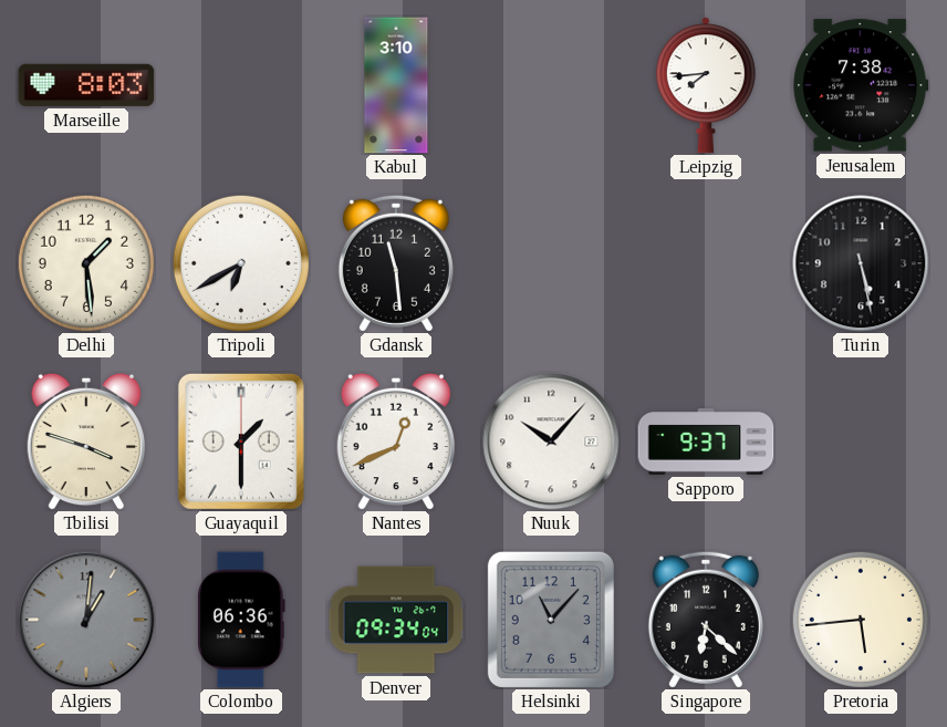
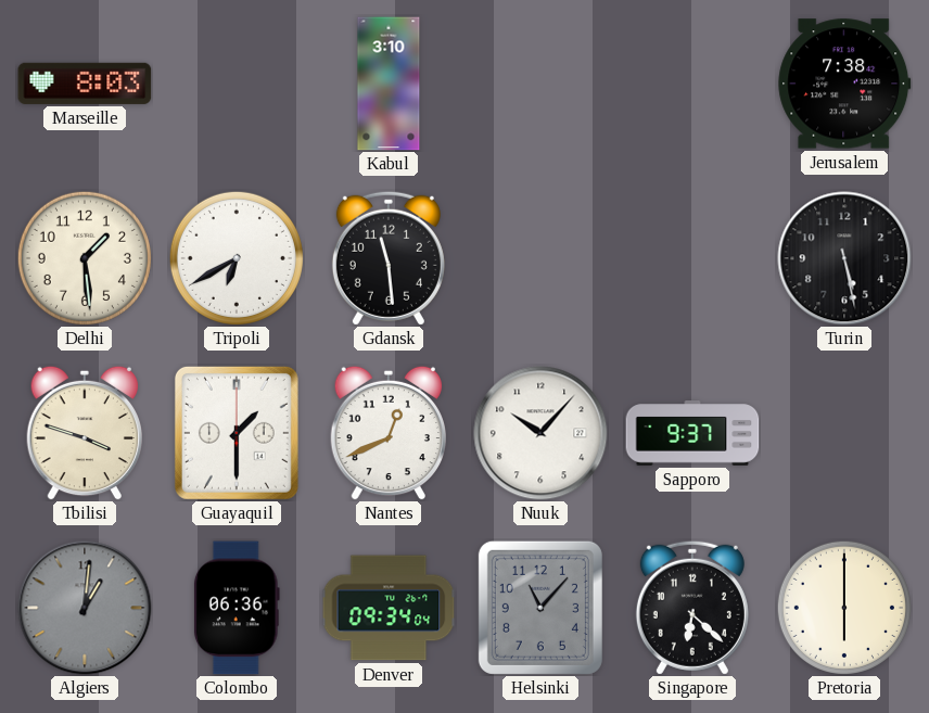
Leipzig: 7:44 -> none (706, 85)
Pretoria: 5:44 -> 6:00 (844, 608)
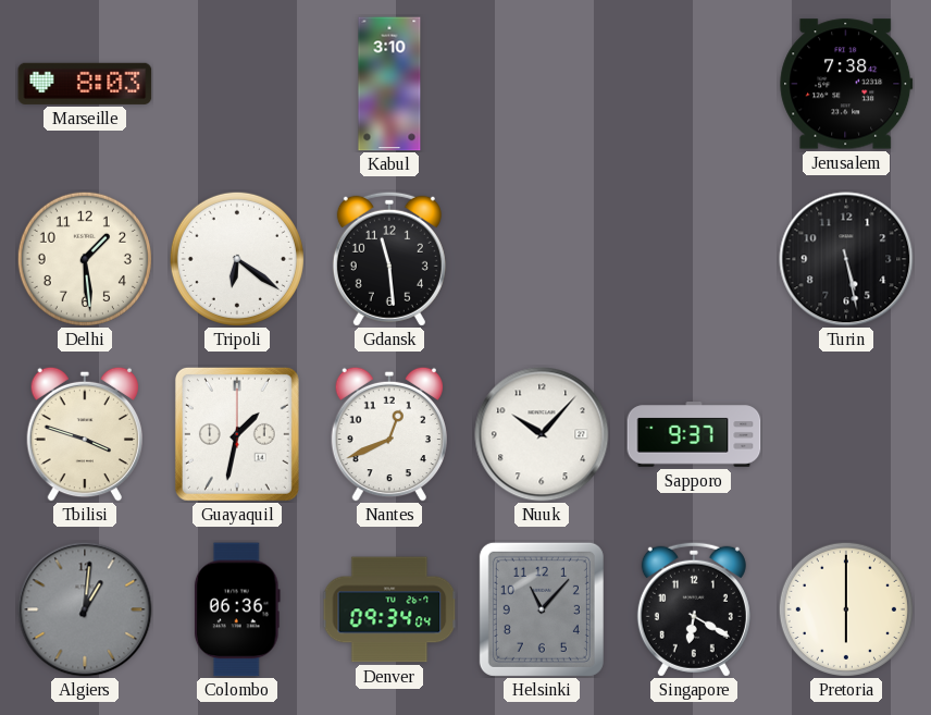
Tripoli: 6:40 -> 6:21 (237, 259)
Guayaquil: 1:30 -> 1:32 (237, 434)
Singapore: 6:22 -> 6:20 (694, 609)
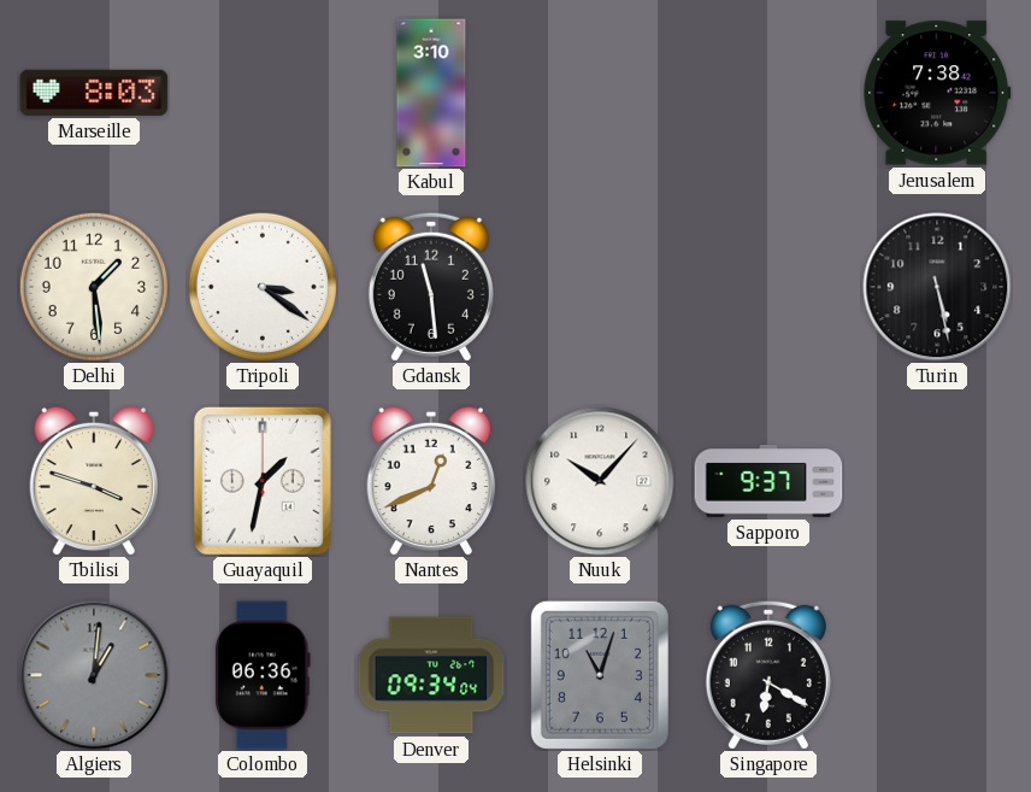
Tripoli: 6:21 -> 3:21 (263, 287)
Helsinki: 11:07 -> 11:03 (600, 675)
Pretoria: 6:00 -> none (846, 609)
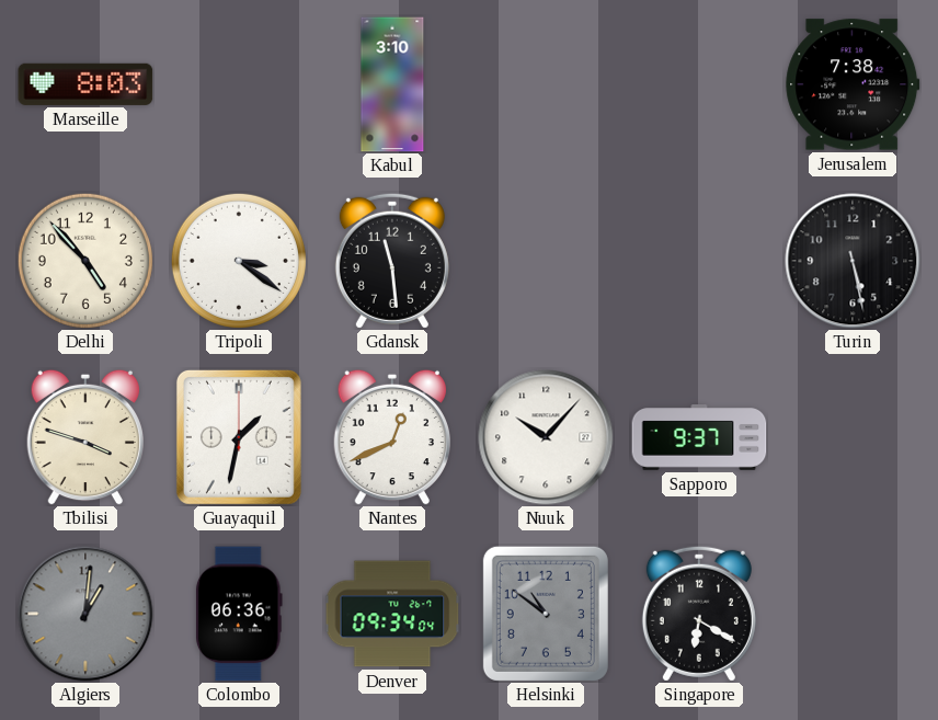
Delhi: 1:29 -> 4:53 (85, 261)
Helsinki: 11:03 -> 10:51 (546, 614)
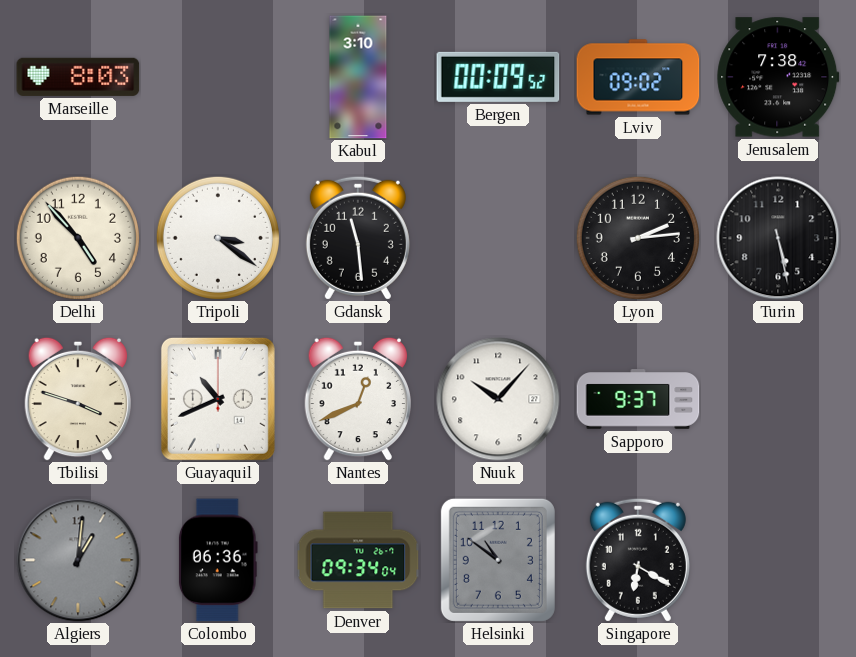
Bergen: none -> 00:09 (498, 77)
Lviv: none -> 09:02 (638, 77)
Lyon: none -> 2:14 (638, 238)
Guayaquil: 1:32 -> 10:41 (218, 399)
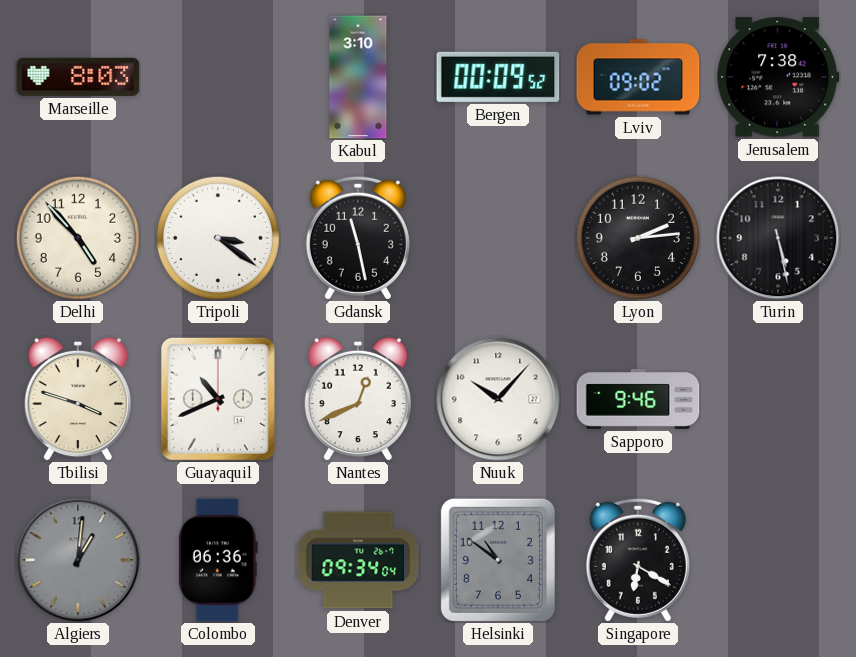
Gdansk: 11:29 -> 11:28 (358, 238)
Sapporo: 9:37 -> 9:46 (638, 399)
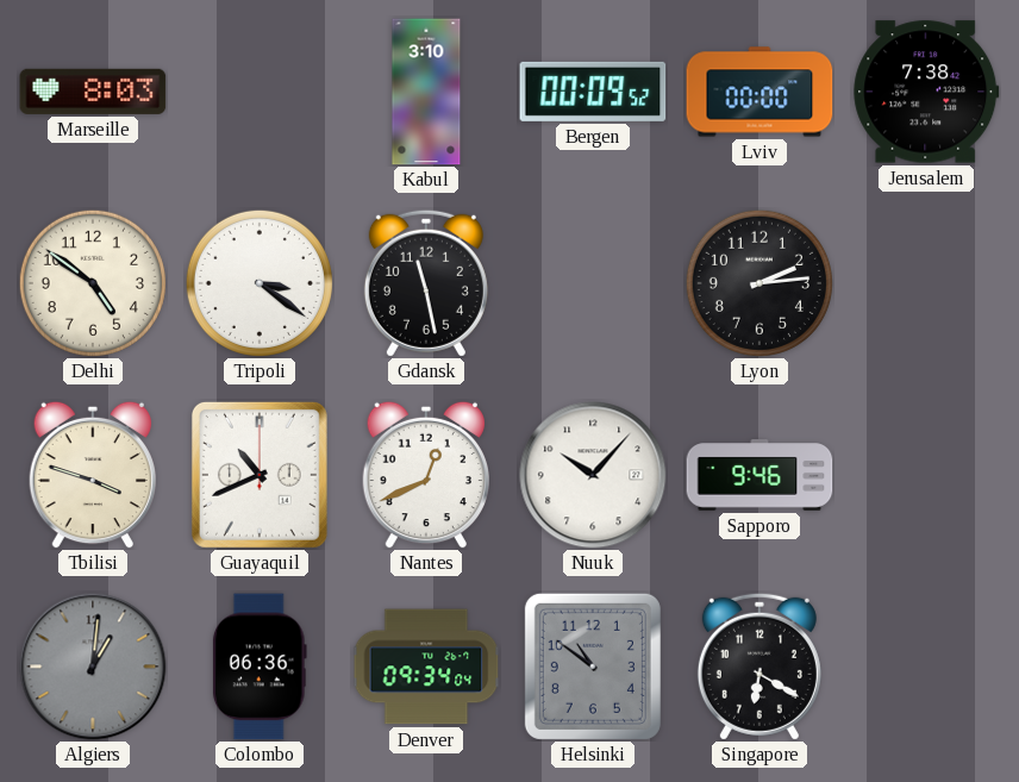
Lviv: 09:02 -> 00:00 (759, 92)
Delhi: 4:53 -> 4:51 (93, 283)
Turin: 5:28 -> none (778, 238)
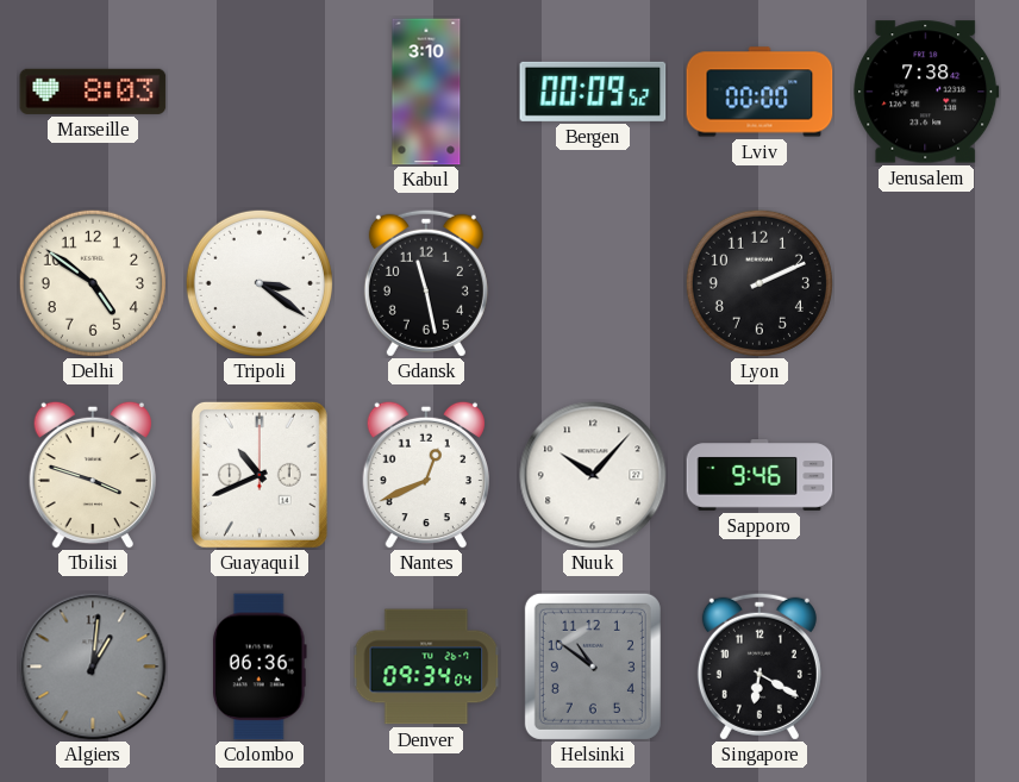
Lyon: 2:14 -> 2:11 (759, 283)
